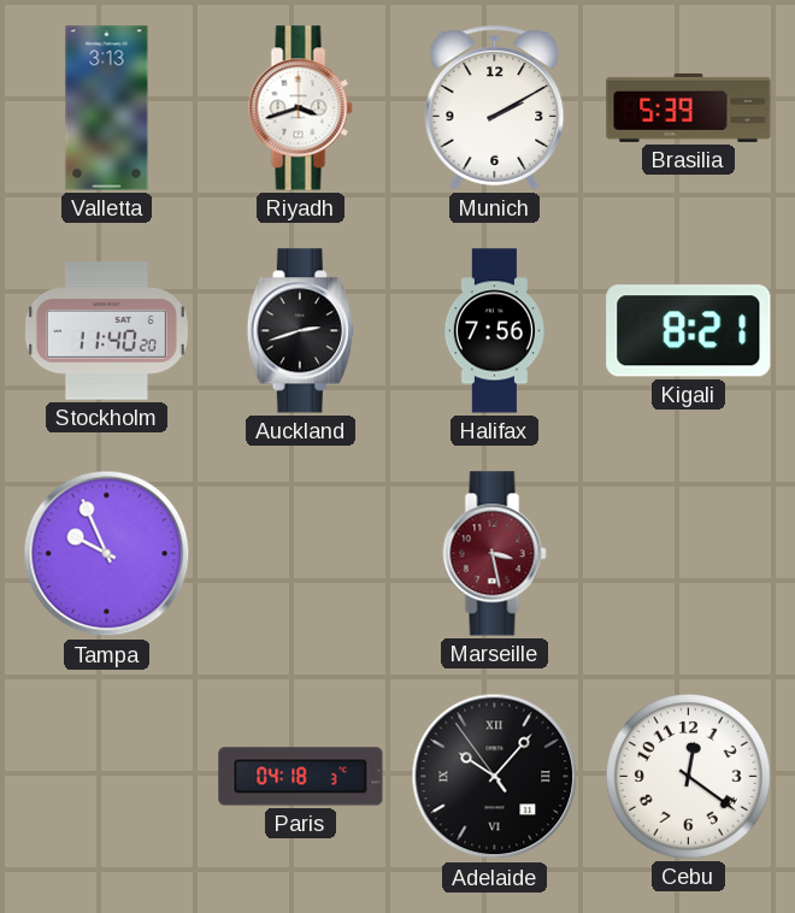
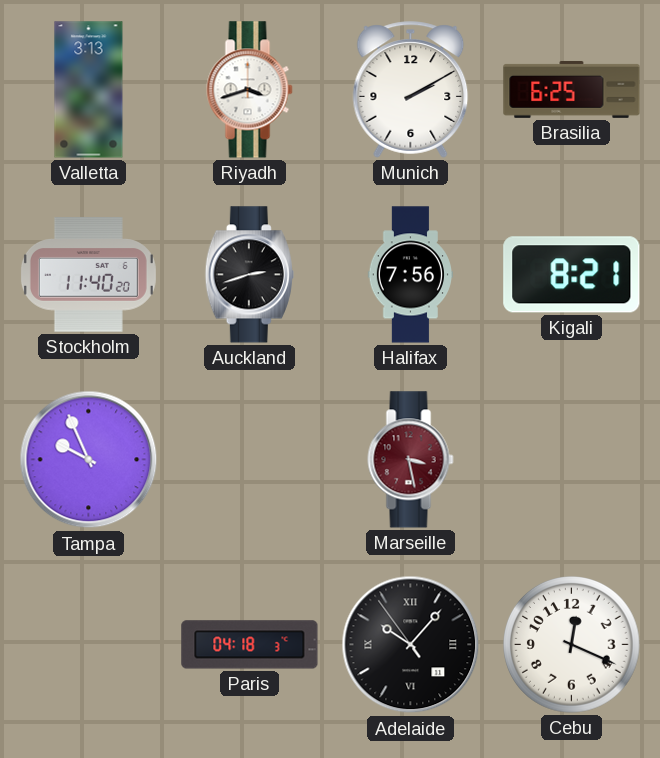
Brasilia: 5:39 -> 6:25 (572, 89)
Cebu: 12:21 -> 12:19 (572, 645)
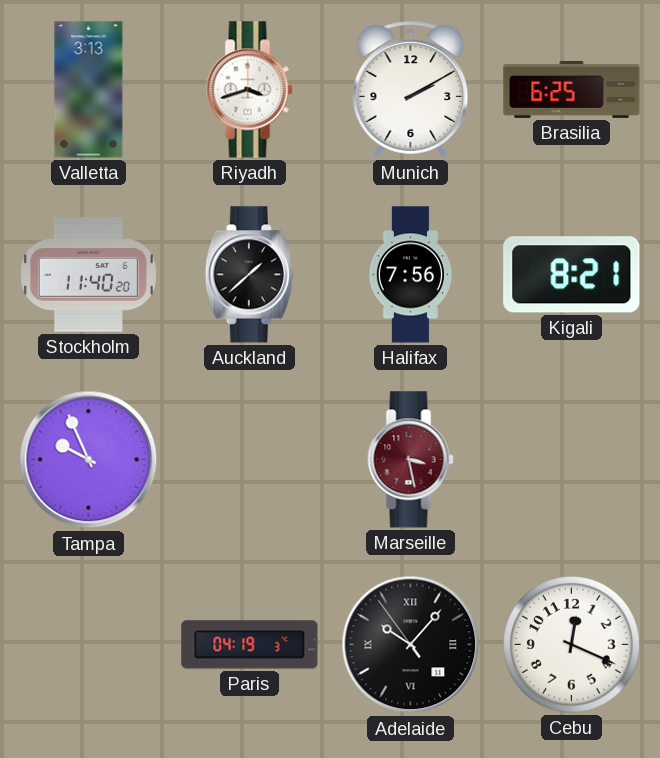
Auckland: 2:42 -> 1:38 (249, 275)
Paris: 04:18 -> 04:19 (250, 645)
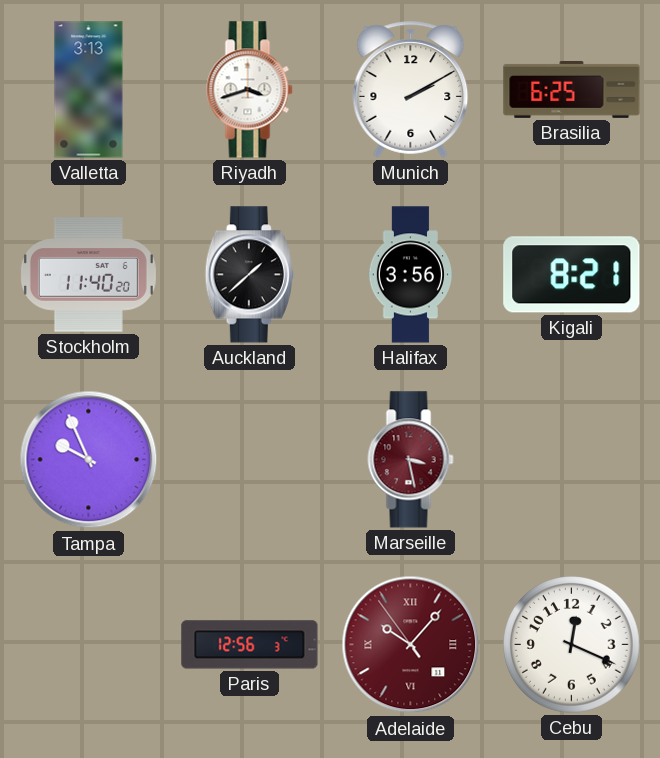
Halifax: 7:56 -> 3:56 (410, 275)
Paris: 04:19 -> 12:56 (250, 645)
Adelaide dial: black -> burgundy (411, 645)
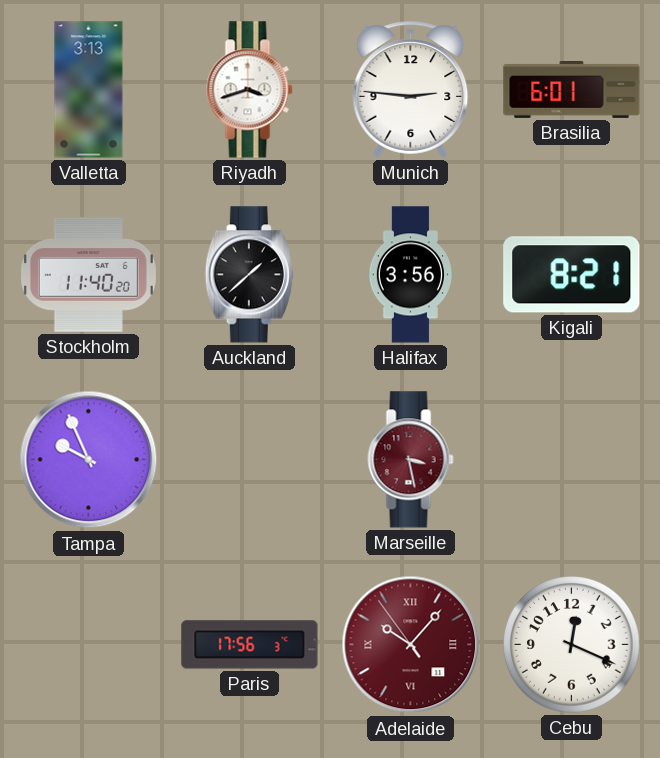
Munich: 2:10 -> 2:46 (411, 90)
Brasilia: 6:25 -> 6:01 (572, 89)
Paris: 12:56 -> 17:56 (250, 645)
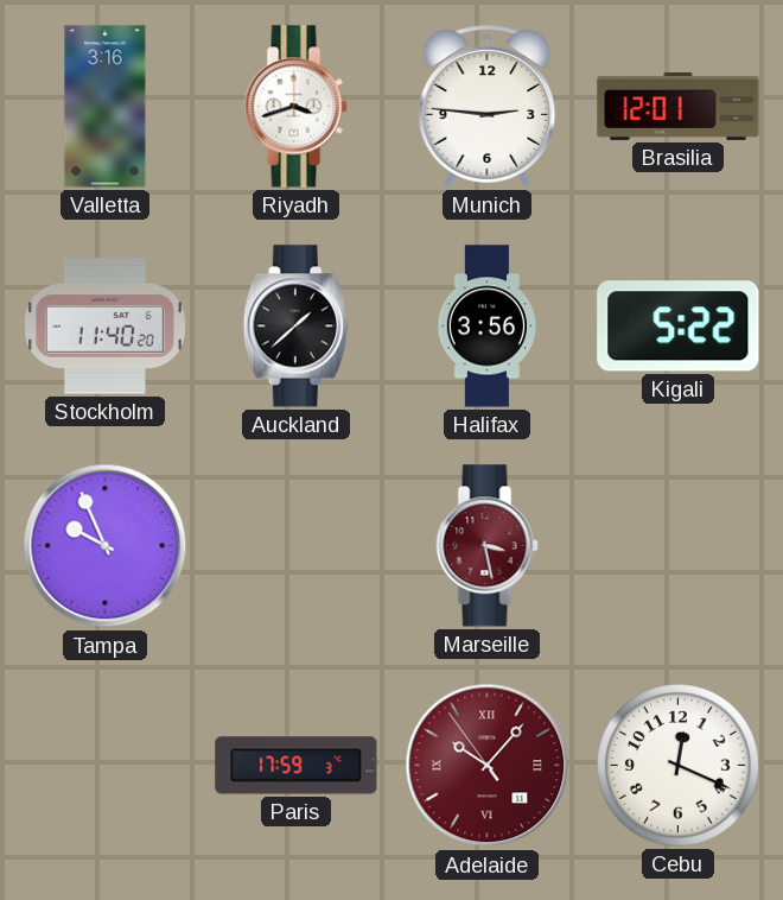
Valletta: 3:13 -> 3:16 (106, 107)
Brasilia: 6:01 -> 12:01 (679, 106)
Kigali: 8:21 -> 5:22 (679, 327)
Paris: 17:56 -> 17:59 (297, 766)
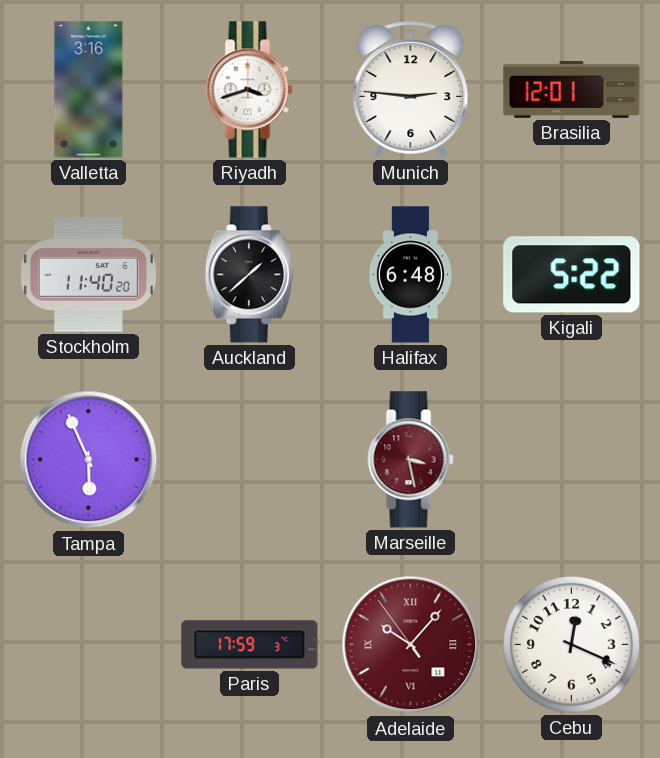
Halifax: 3:56 -> 6:48 (410, 275)
Tampa: 9:56 -> 5:56 (89, 460)
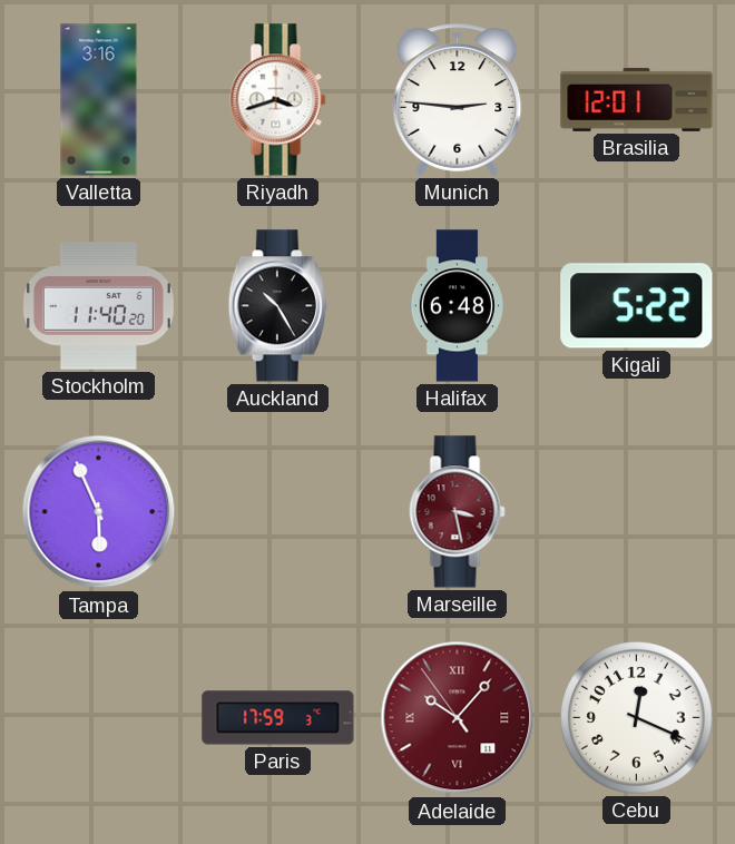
Auckland: 1:38 -> 10:25 (277, 306)
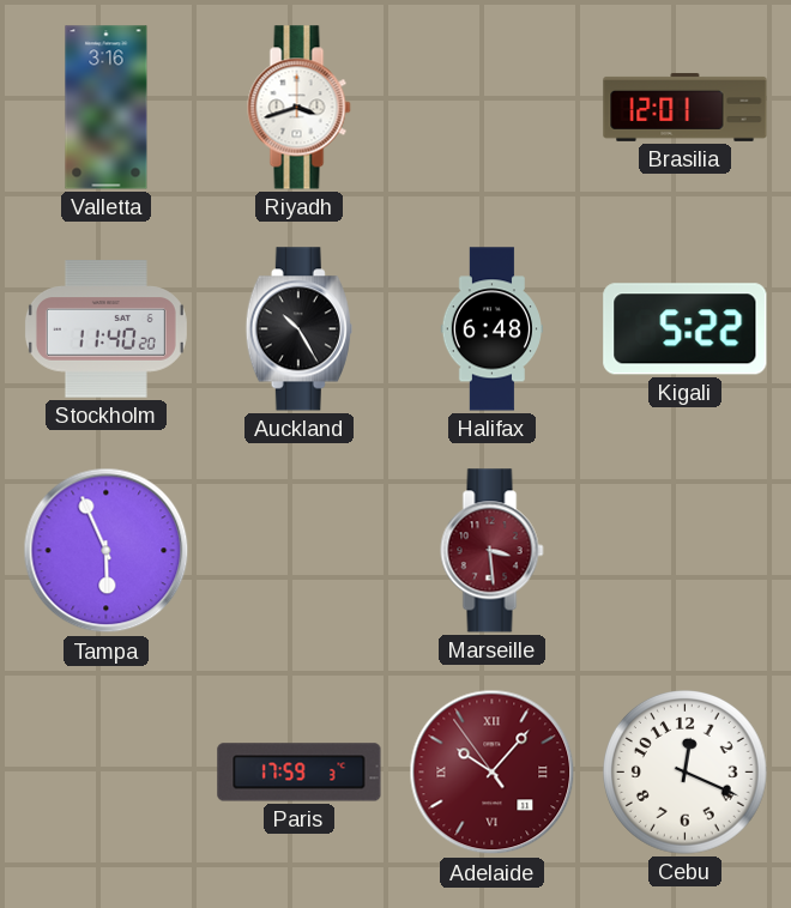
Munich: 2:46 -> none (458, 100)
Marseille: 3:28 -> 3:29 (493, 551)
